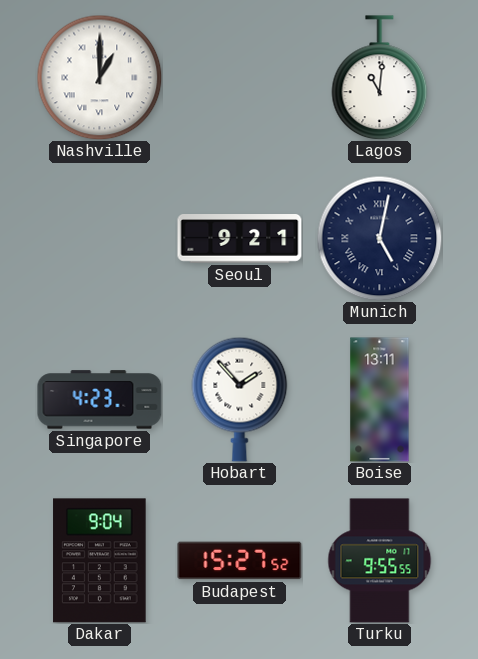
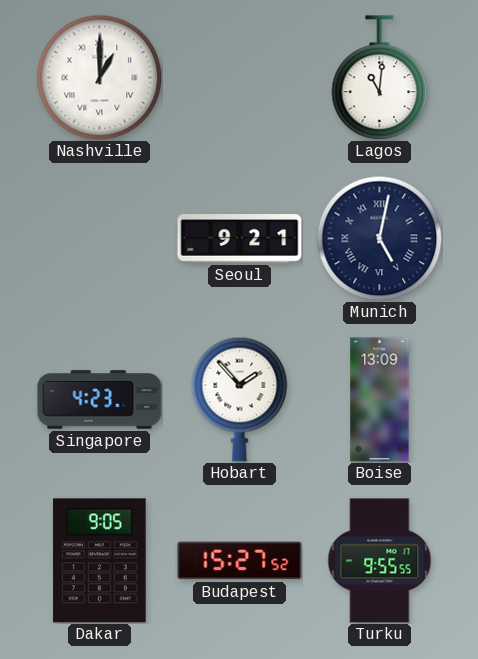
Boise: 13:11 -> 13:09 (380, 400)
Dakar: 9:04 -> 9:05 (100, 561)
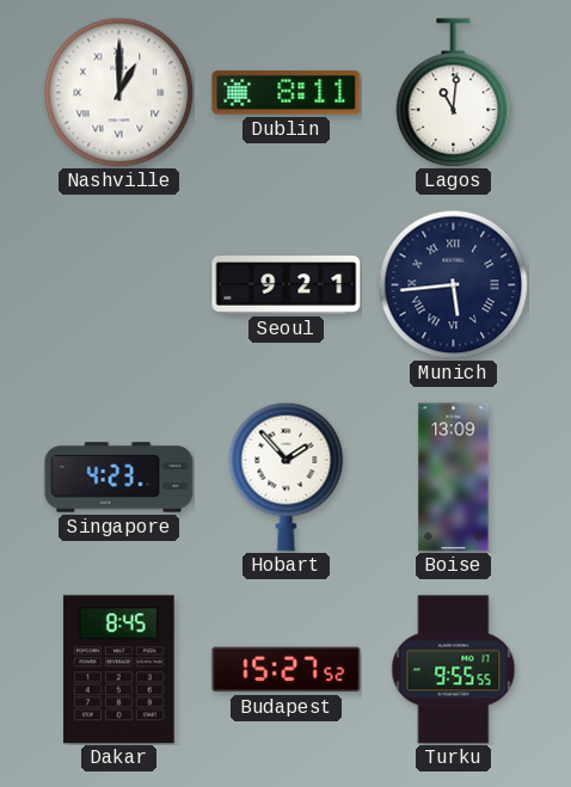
Dublin: none -> 8:11 (287, 93)
Munich: 5:02 -> 5:44 (453, 284)
Dakar: 9:05 -> 8:45 (119, 670)
